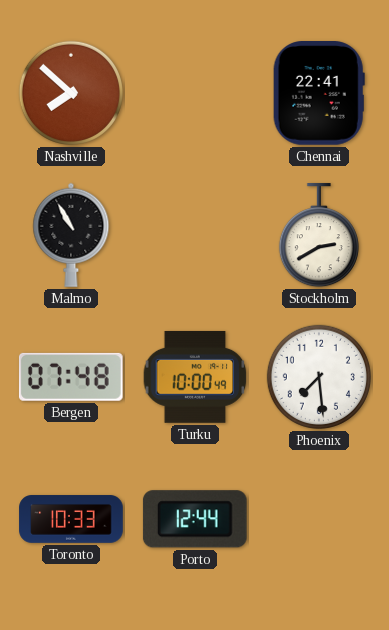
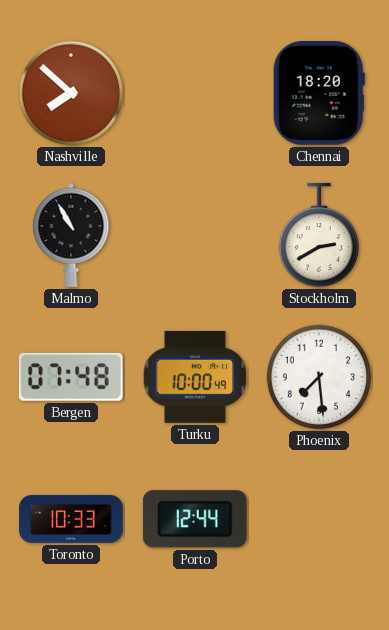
Chennai: 22:41 -> 18:20 (319, 94)
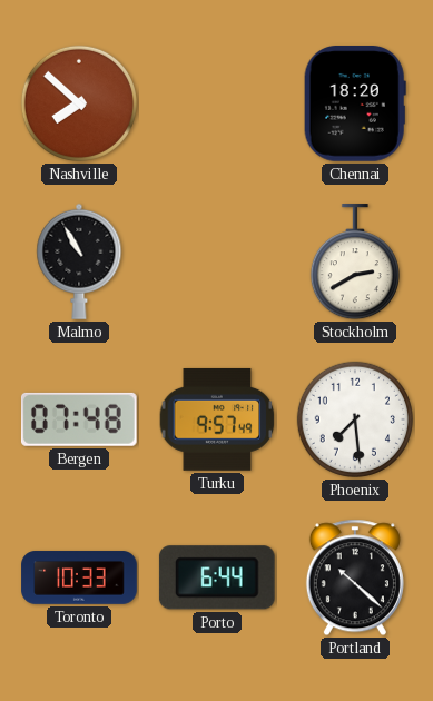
Turku: 10:00 -> 9:57 (217, 419)
Porto: 12:44 -> 6:44 (217, 577)
Portland: none -> 10:22 (355, 577)
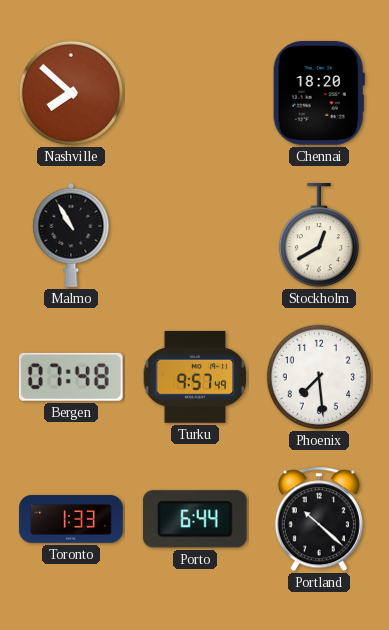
Stockholm: 2:40 -> 12:40 (319, 236)
Toronto: 10:33 -> 1:33 (71, 519)
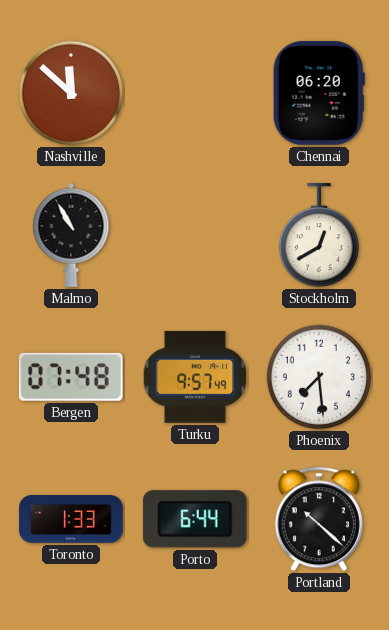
Nashville: 7:52 -> 11:52 (71, 93)
Chennai: 18:20 -> 06:20 (319, 94)
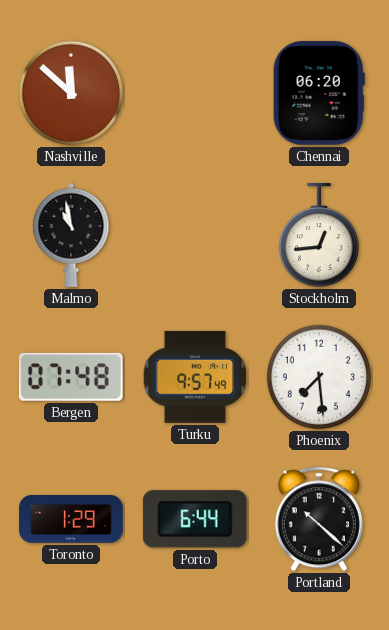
Malmo: 10:55 -> 10:58 (71, 235)
Stockholm: 12:40 -> 12:44 (319, 236)
Toronto: 1:33 -> 1:29 (71, 519)
